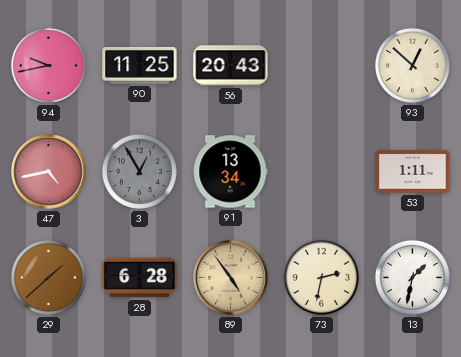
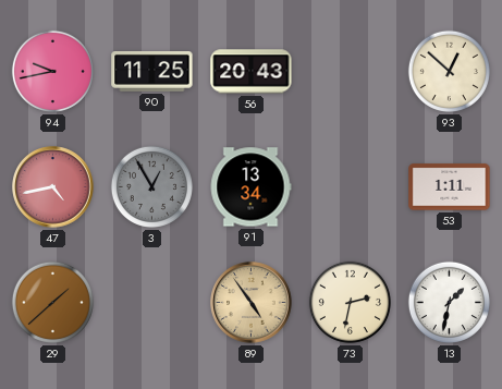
28: 6:28 -> none (140, 278)
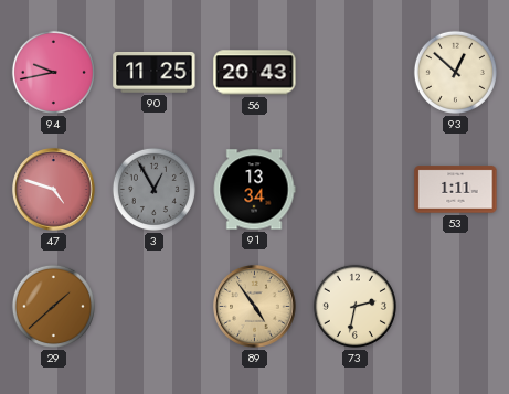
47: 4:43 -> 4:48 (54, 190)
13: 1:32 -> none (449, 302)
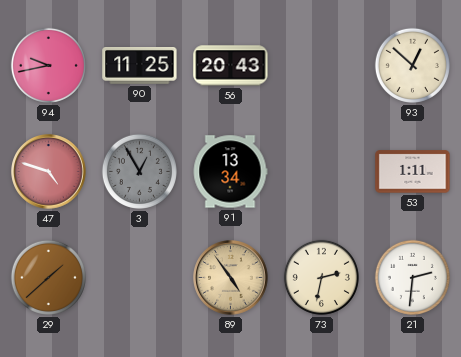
21: none -> 2:31 (412, 277)
